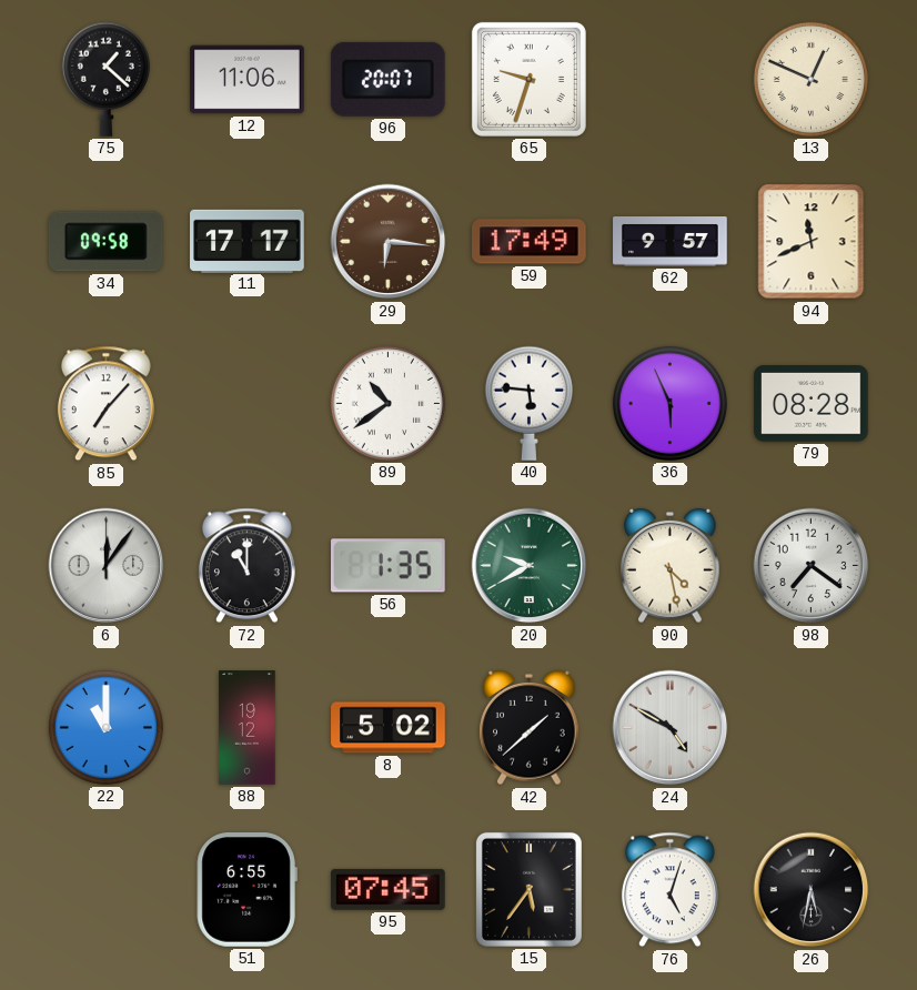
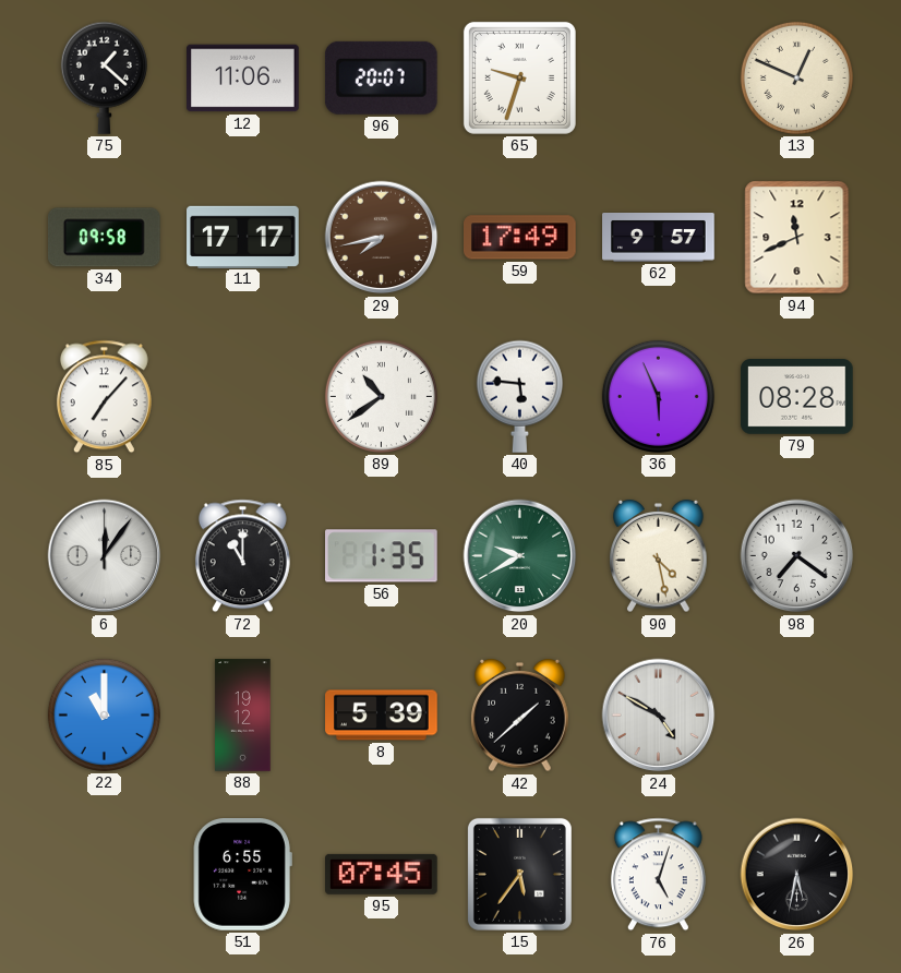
29: 6:16 -> 7:43 (382, 238)
8: 5:02 -> 5:39 (382, 716)
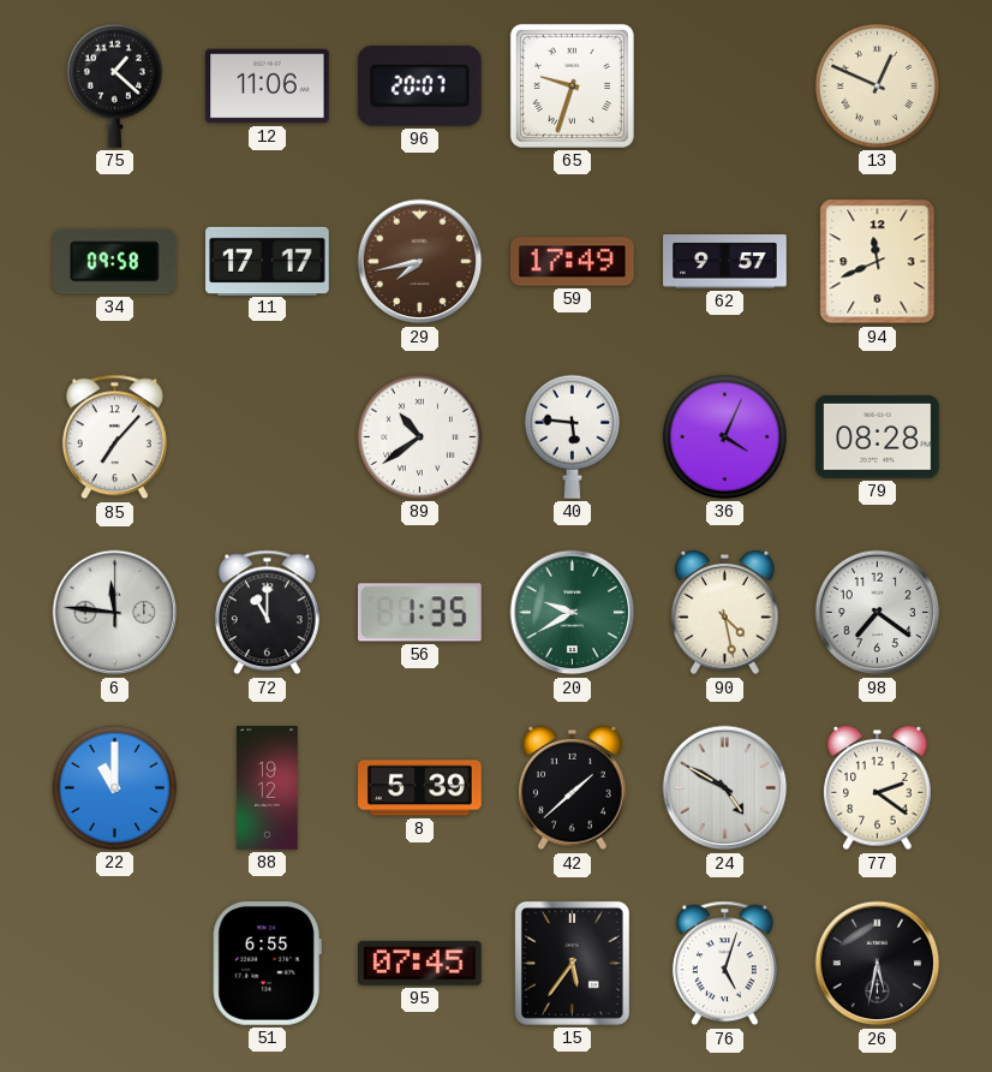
36: 5:56 -> 4:04 (724, 436)
6: 12:06 -> 11:46 (115, 613)
77: none -> 2:21 (878, 788)
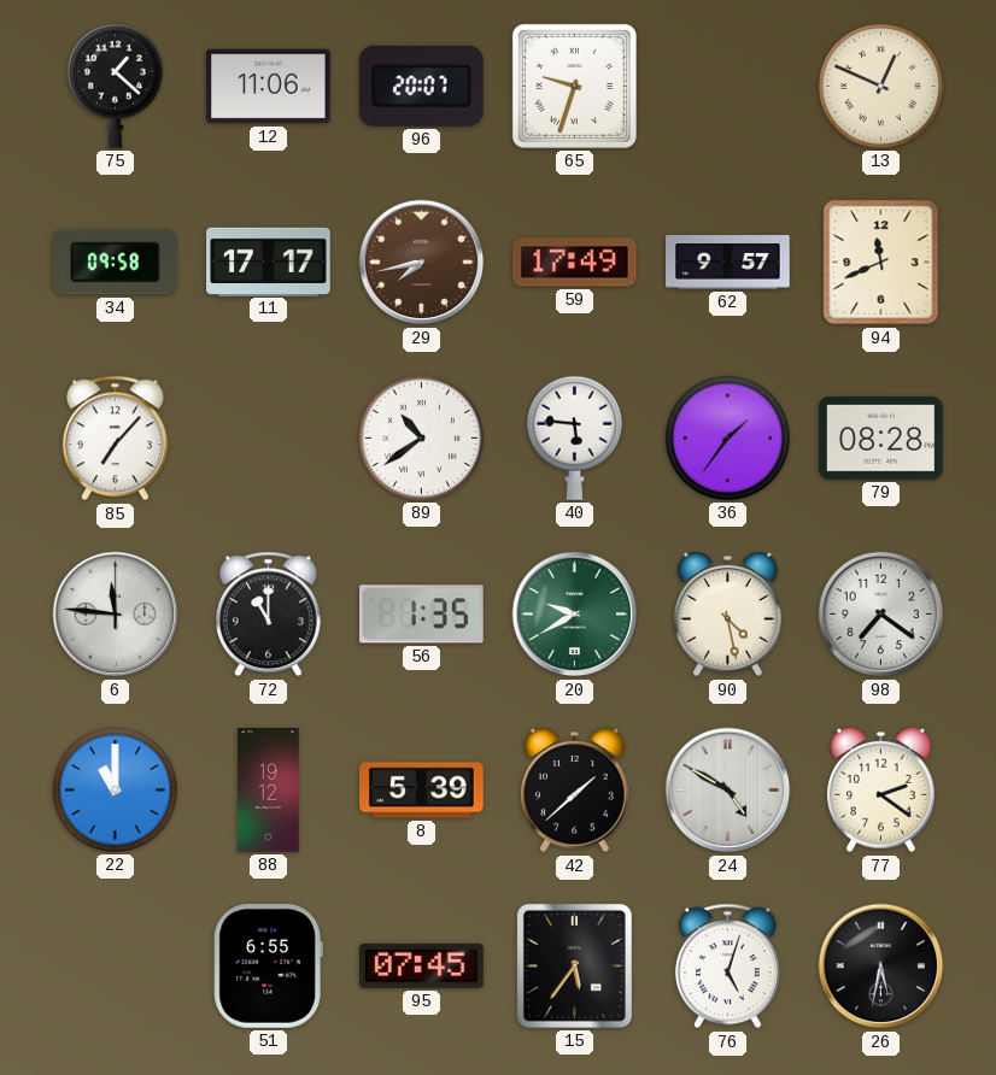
36: 4:04 -> 1:36 (727, 437)
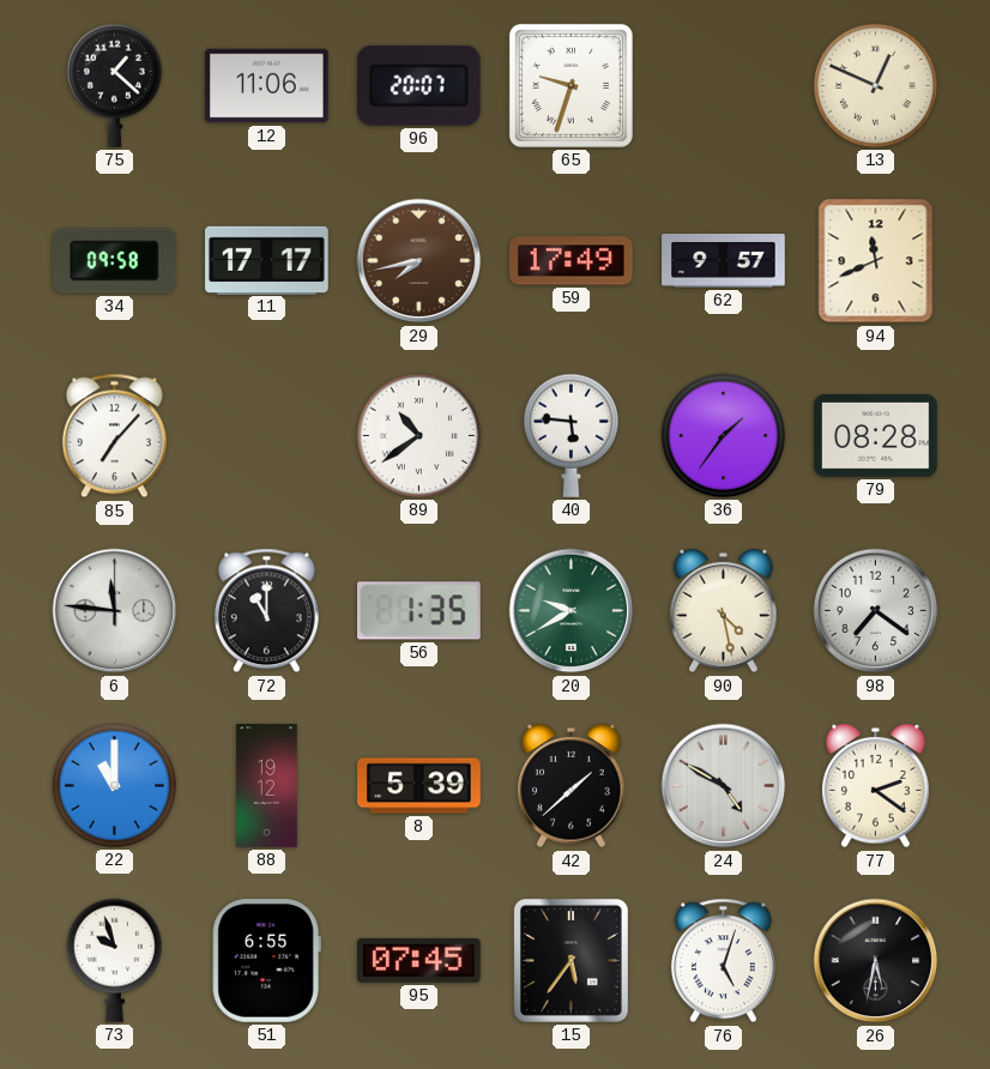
73: none -> 9:57 (114, 960)
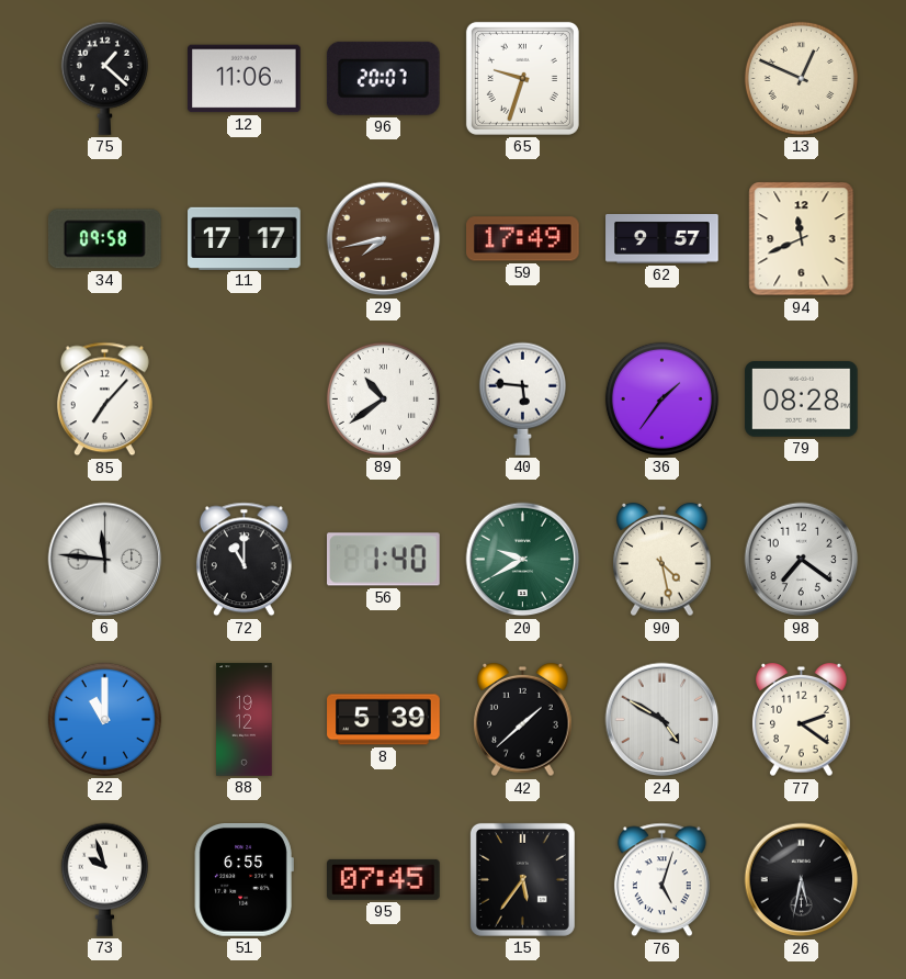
56: 1:35 -> 1:40 (384, 560)
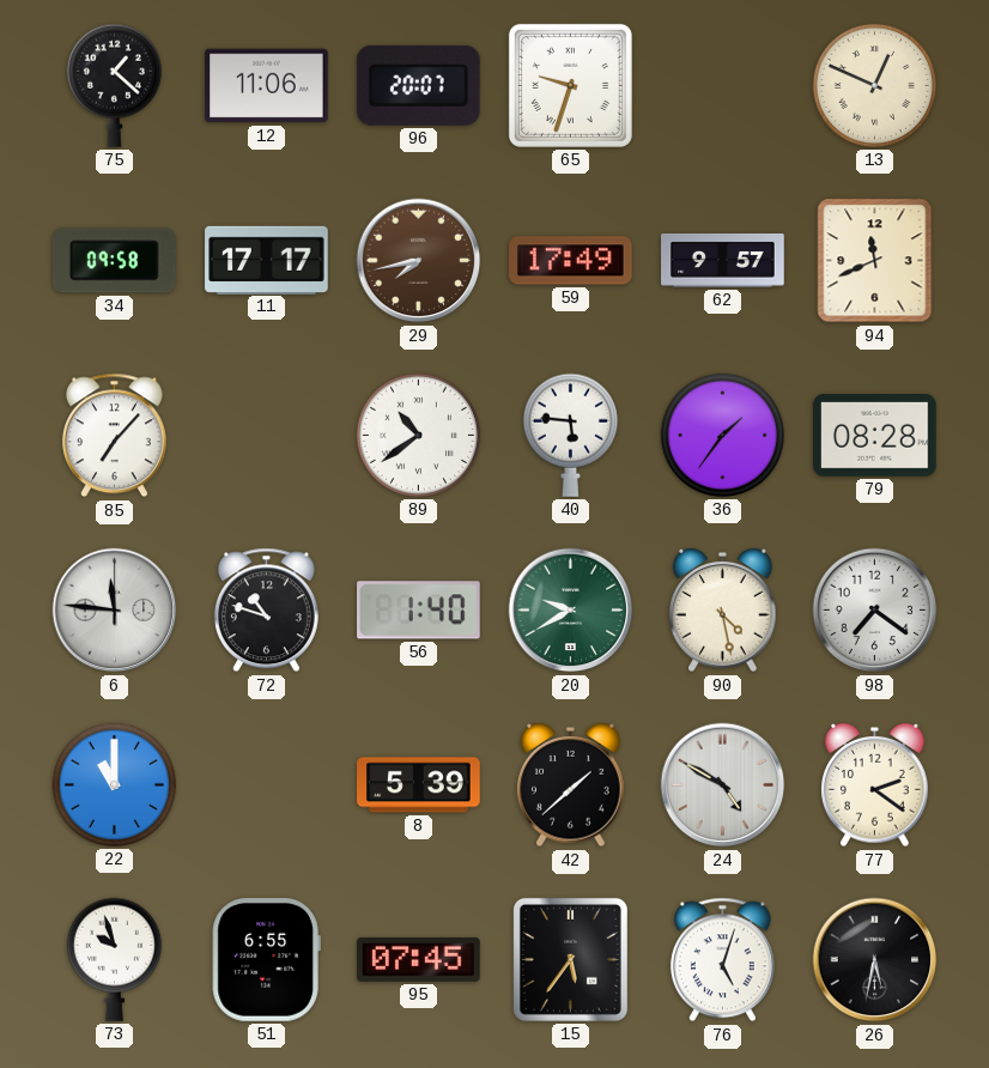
72: 11:00 -> 10:48 (266, 611)
88: 19:12 -> none (245, 720)
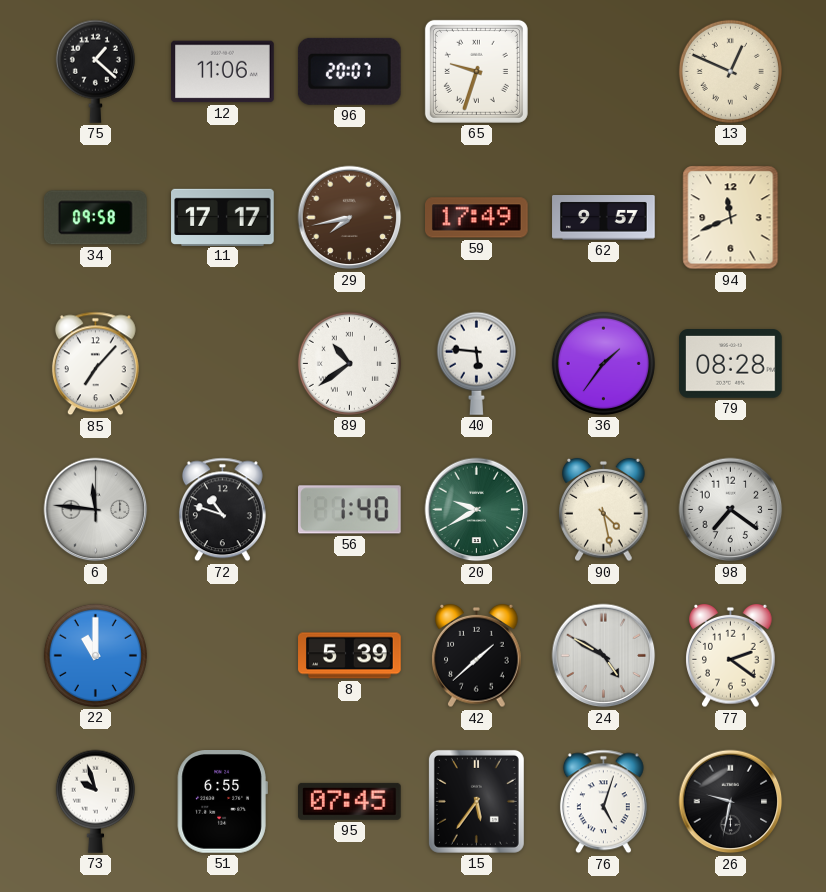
26: 5:32 -> 9:32 (731, 802)
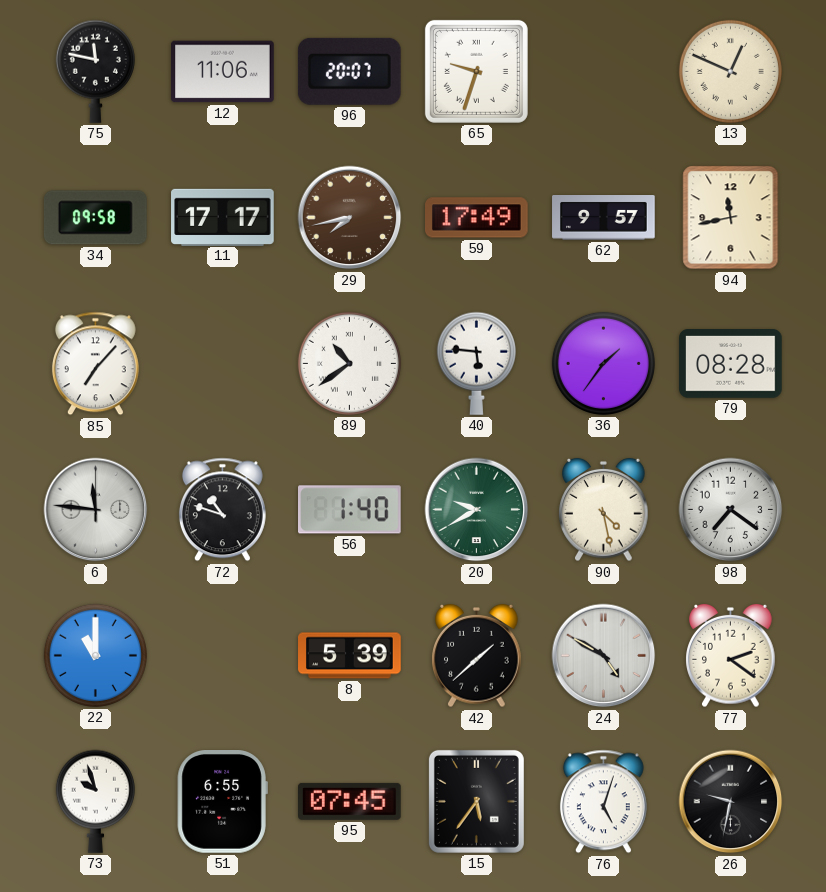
75: 1:22 -> 11:47 (95, 71)
94: 11:41 -> 11:43 (731, 218)
